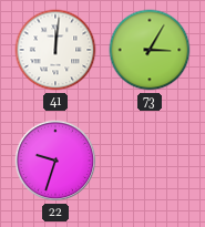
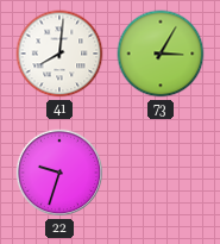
41: 12:01 -> 8:01 (59, 54)
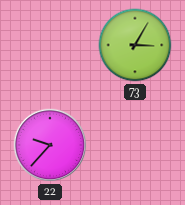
41: 8:01 -> none (59, 54)
22: 9:33 -> 9:37 (50, 145)
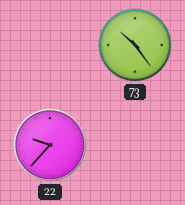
73: 3:05 -> 10:24 (135, 45)
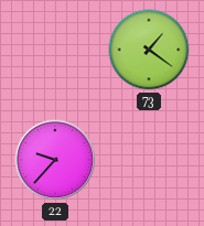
73: 10:24 -> 1:21 (149, 50)
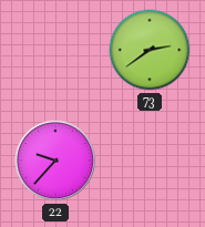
73: 1:21 -> 2:39 (150, 50)
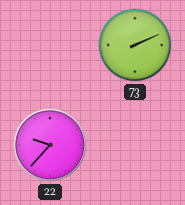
73: 2:39 -> 2:11 (135, 45)
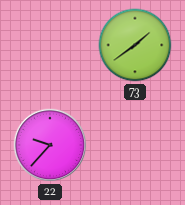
73: 2:11 -> 1:39 (135, 45)
